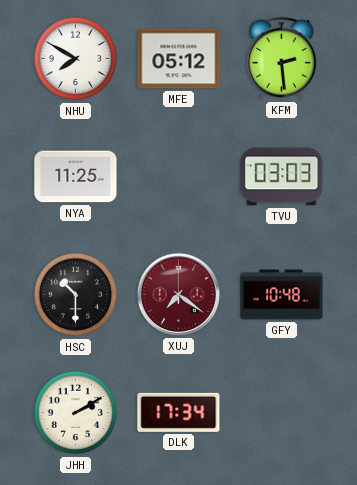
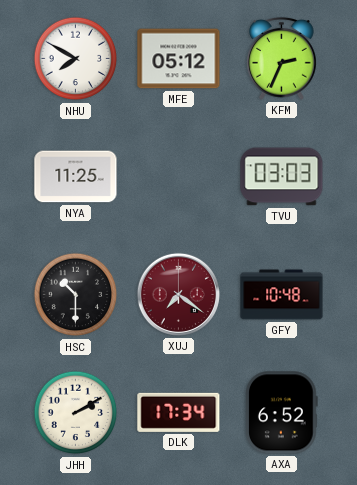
KFM: 2:29 -> 2:34 (282, 59)
AXA: none -> 6:52 (282, 413)
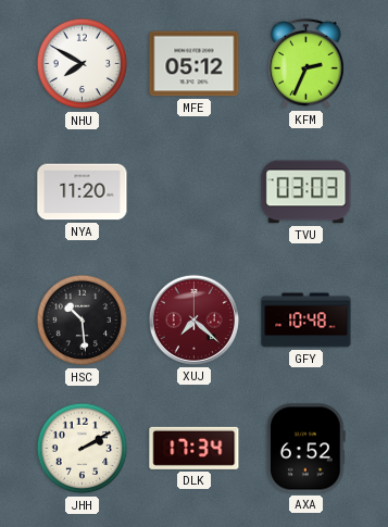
NYA: 11:25 -> 11:20 (83, 192)
HSC: 10:30 -> 10:29 (83, 321)
XUJ: 7:21 -> 7:22 (193, 319)
